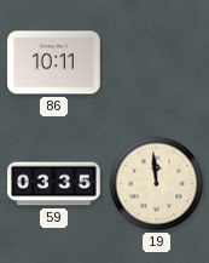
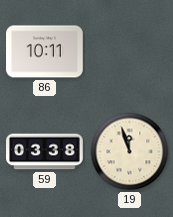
59: 03:35 -> 03:38 (45, 152)
19: 11:59 -> 11:57 (130, 152)
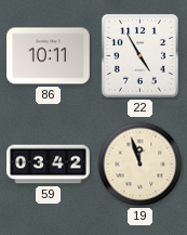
22: none -> 4:55 (139, 55)
59: 03:38 -> 03:42 (49, 165)
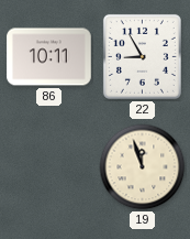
22: 4:55 -> 8:55 (142, 56)
59: 03:42 -> none (49, 165)
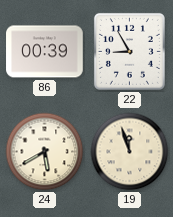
86: 10:11 -> 00:39 (45, 52)
24: none -> 5:40 (45, 152)
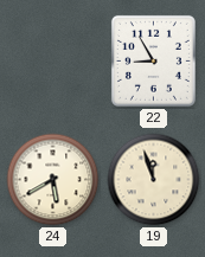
86: 00:39 -> none (45, 52)
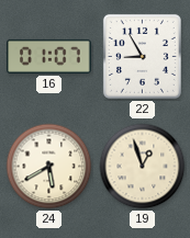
16: none -> 01:07 (49, 56)
19: 11:57 -> 12:57 (143, 167)
